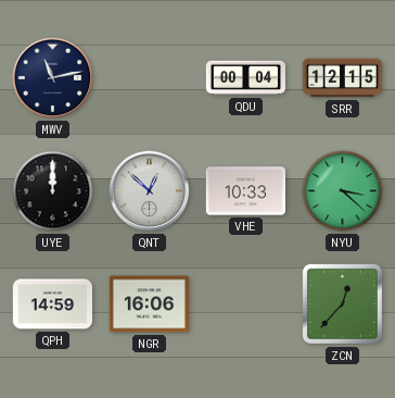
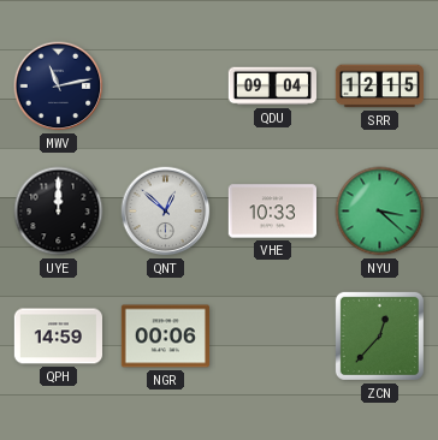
QDU: 00:04 -> 09:04 (272, 87)
NGR: 16:06 -> 00:06 (165, 337)
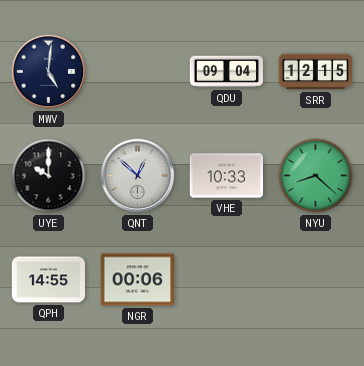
MWV: 11:13 -> 5:01 (49, 72)
UYE: 12:00 -> 10:00 (49, 176)
NYU: 3:22 -> 8:22 (316, 176)
QPH: 14:59 -> 14:55 (48, 280)
ZCN: 12:37 -> none (379, 335)
